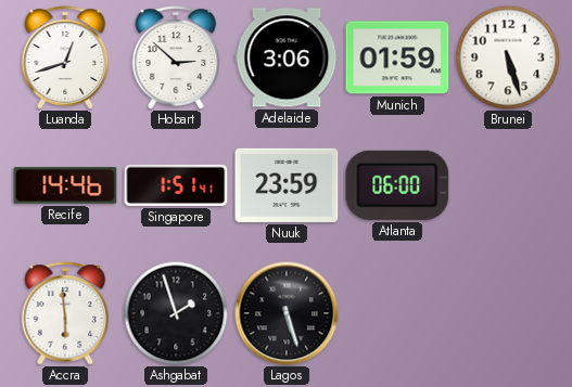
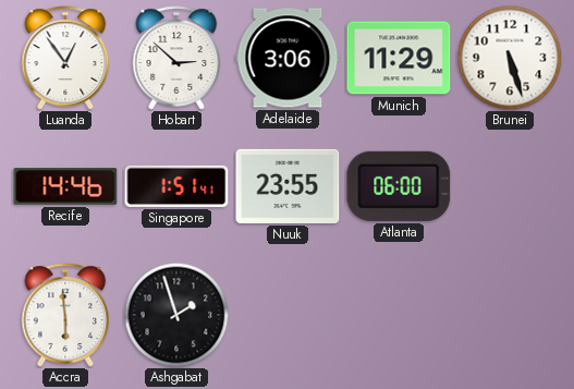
Luanda: 12:42 -> 12:54 (65, 58)
Munich: 01:59 -> 11:29 (399, 58)
Nuuk: 23:59 -> 23:55 (288, 186)
Lagos: 5:27 -> none (287, 313)
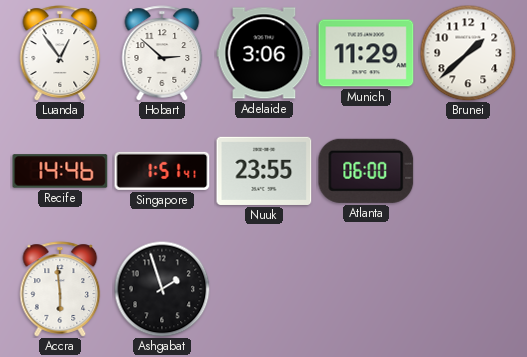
Brunei: 5:27 -> 1:38 (468, 53)
